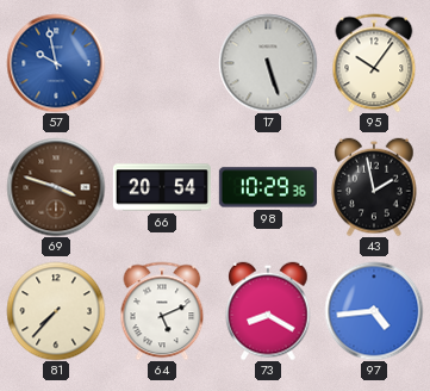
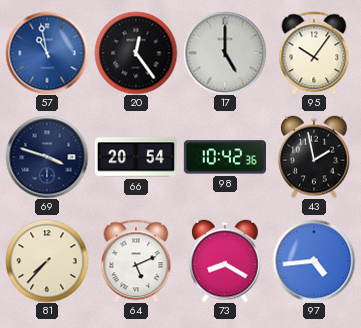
57: 9:58 -> 10:58 (47, 53)
20: none -> 12:24 (136, 53)
17: 5:27 -> 5:00 (225, 53)
69 dial: brown -> navy (47, 157)
98: 10:29 -> 10:42 (225, 157)
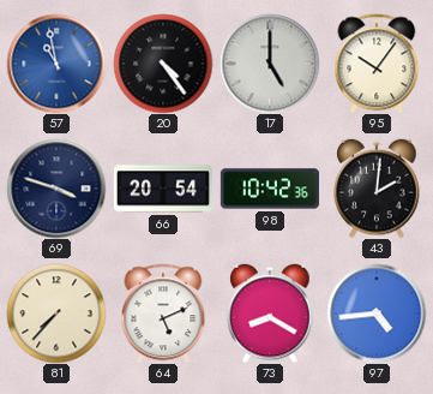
20: 12:24 -> 4:24 (163, 64)
43: 1:58 -> 2:01 (377, 189)
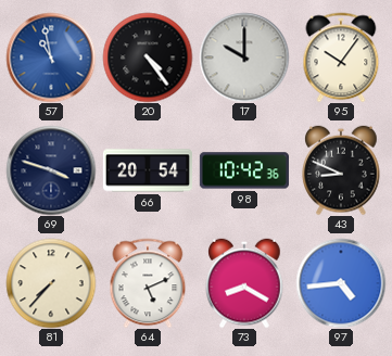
17: 5:00 -> 10:00 (244, 58)
43: 2:01 -> 8:49 (341, 170)
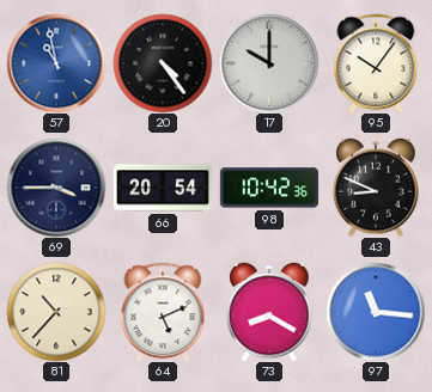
69: 3:48 -> 3:45 (56, 188)
81: 7:37 -> 10:37 (56, 312)
97: 4:44 -> 11:16 (376, 312)
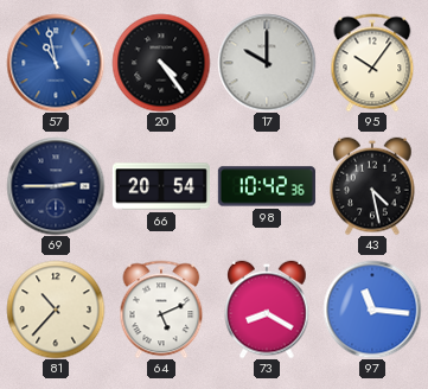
69: 3:45 -> 2:45 (56, 186)
43: 8:49 -> 4:28 (372, 186)
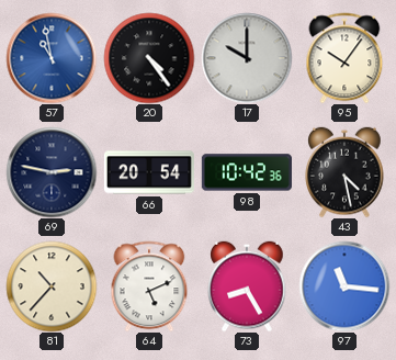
69: 2:45 -> 2:47 (52, 172)
73: 8:20 -> 8:25 (247, 286)
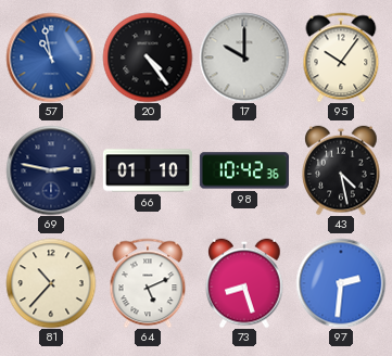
66: 20:54 -> 01:10 (148, 170)
73: 8:25 -> 8:27 (244, 283)
97: 11:16 -> 2:31 (341, 283)
